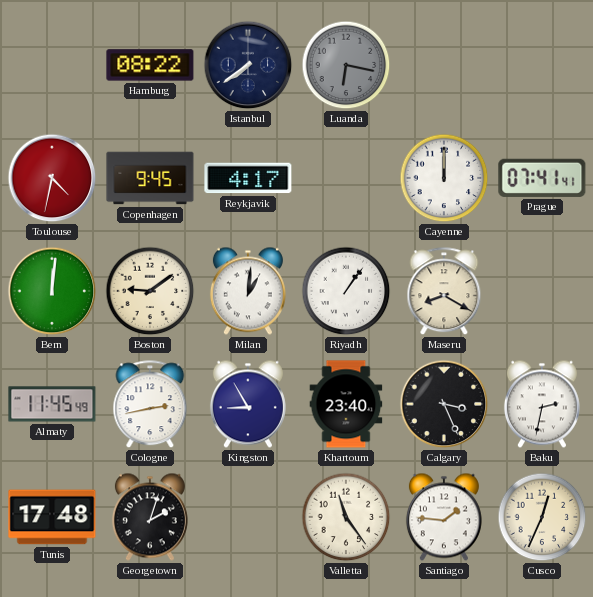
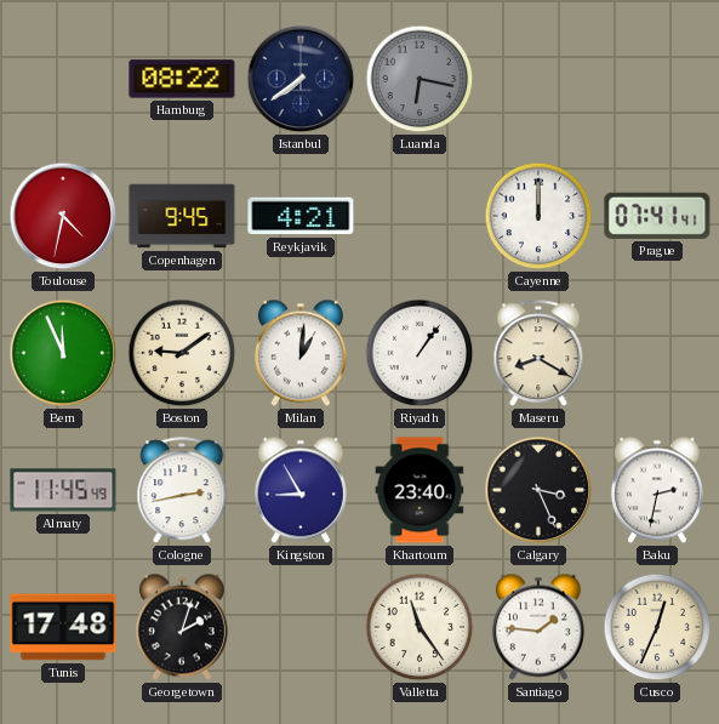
Reykjavik: 4:17 -> 4:21 (301, 216)
Bern: 12:01 -> 11:56 (63, 353)
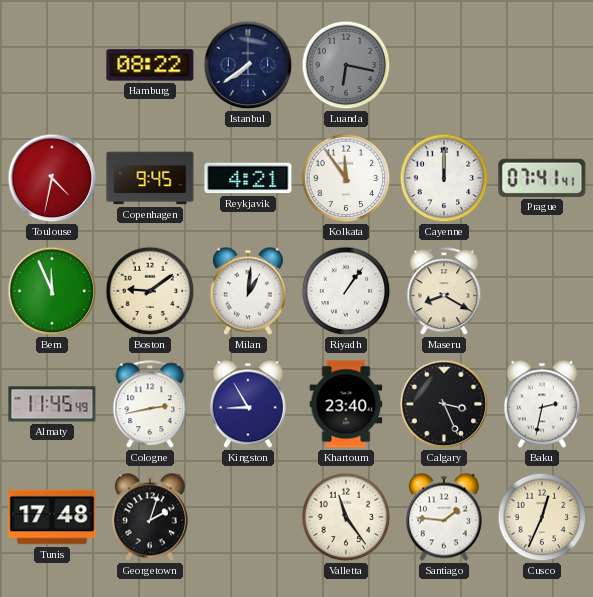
Kolkata: none -> 11:54 (346, 178)
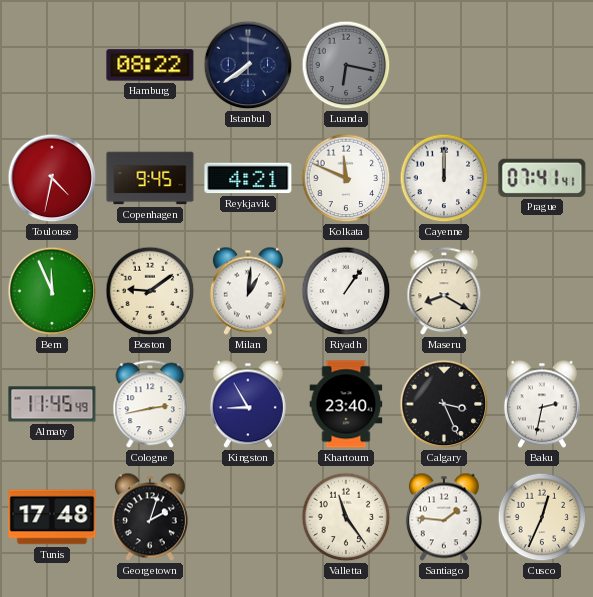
Kolkata: 11:54 -> 11:49 (346, 178)
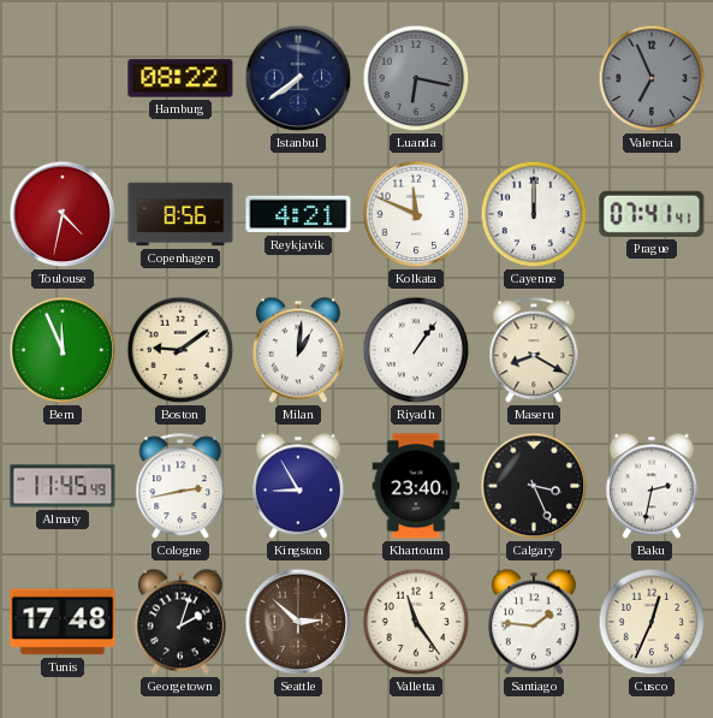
Valencia: none -> 6:56 (652, 78)
Copenhagen: 9:45 -> 8:56 (180, 214)
Seattle: none -> 2:52 (298, 622)
